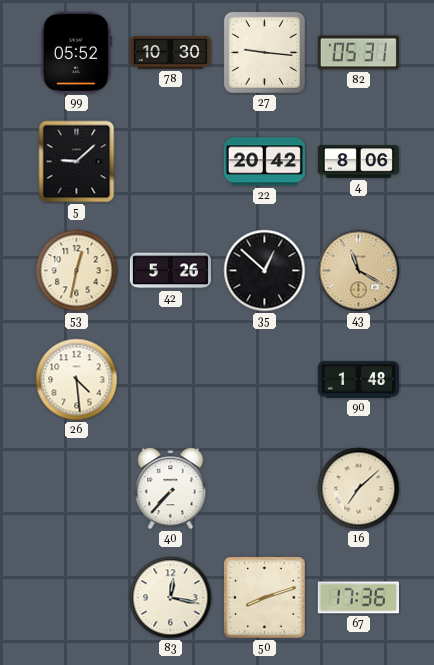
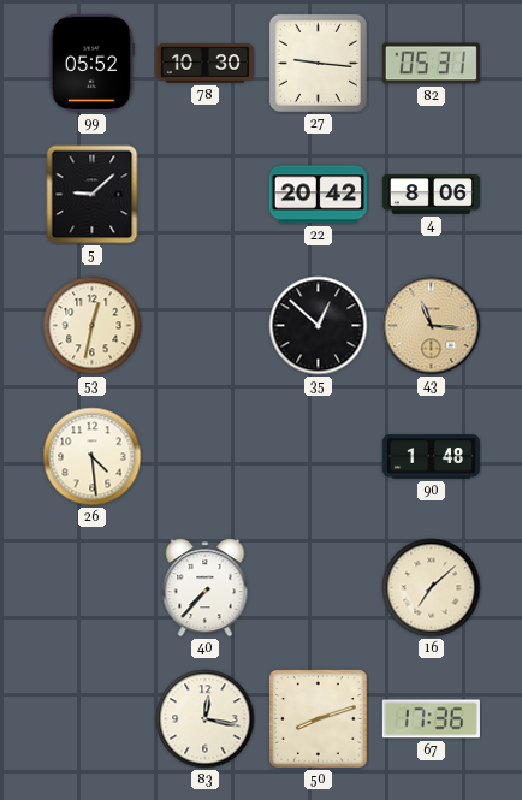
42: 5:26 -> none (170, 271)
43: 11:20 -> 11:16 (432, 326)
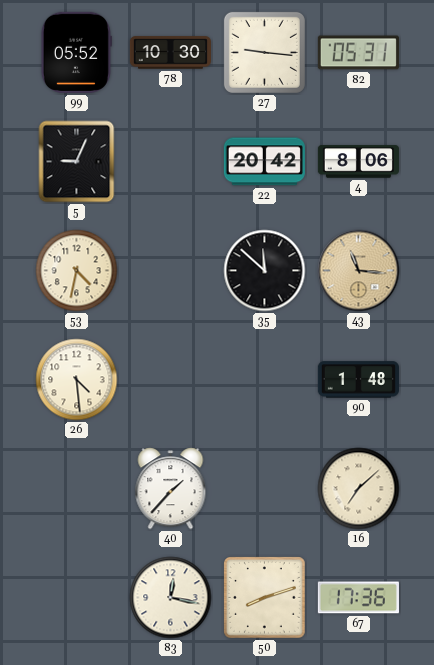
5: 9:08 -> 9:04 (77, 162)
53: 12:32 -> 4:32 (77, 271)
35: 12:52 -> 11:52 (265, 271)
40: 7:37 -> 1:37 (171, 489)
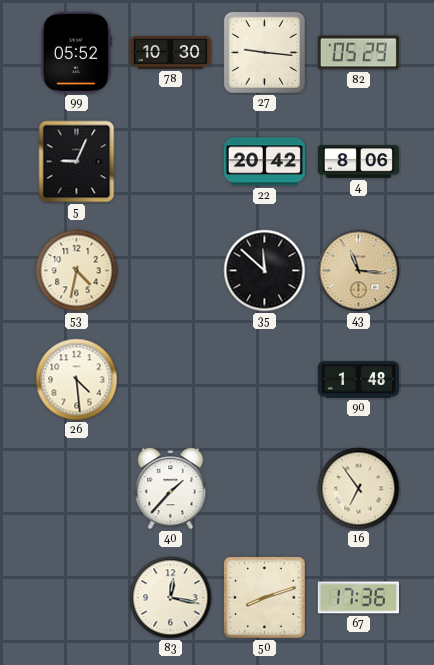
82: 05:31 -> 05:29 (358, 53)
16: 7:08 -> 6:54 (359, 489)
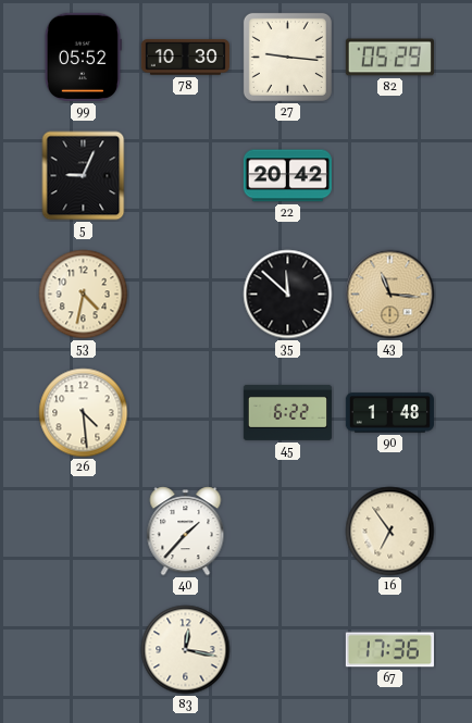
4: 8:06 -> none (358, 162)
45: none -> 6:22 (287, 412)
50: 8:12 -> none (265, 598)
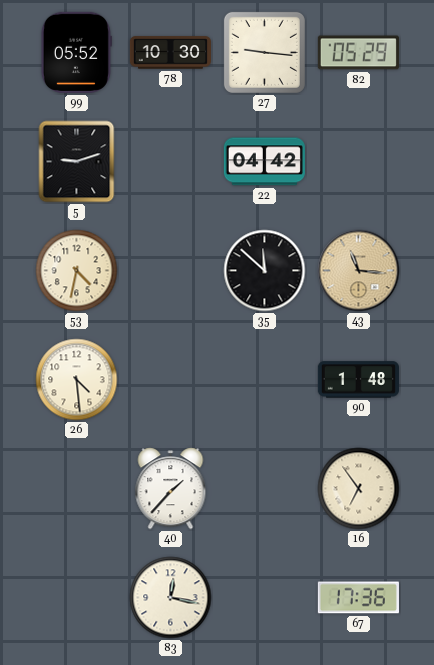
5: 9:04 -> 9:12 (77, 162)
22: 20:42 -> 04:42 (264, 162)
45: 6:22 -> none (287, 412)
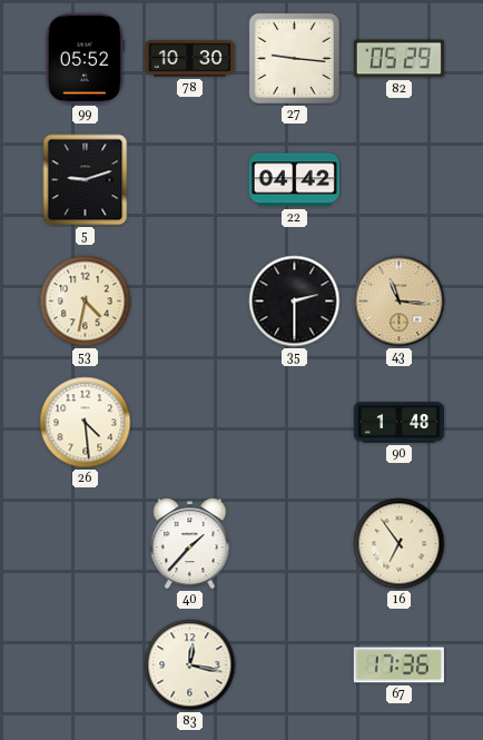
35: 11:52 -> 2:30 (295, 302)
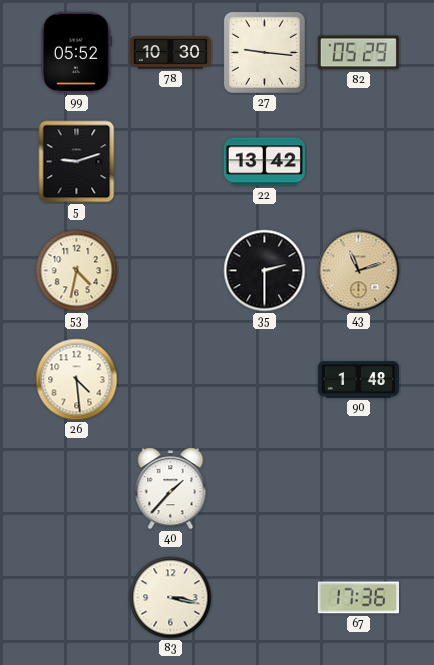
22: 04:42 -> 13:42 (264, 162)
43: 11:16 -> 11:12 (359, 271)
16: 6:54 -> none (400, 544)
83: 12:17 -> 3:17 (171, 598)
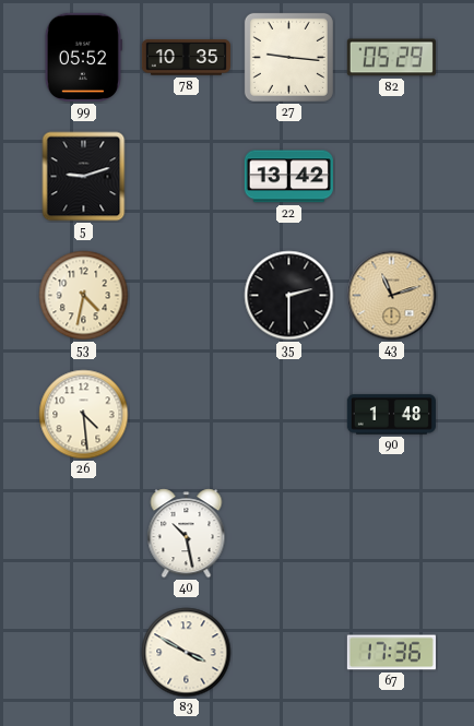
78: 10:30 -> 10:35 (186, 58)
40: 1:37 -> 10:28 (187, 534)
83: 3:17 -> 3:50 (187, 653)
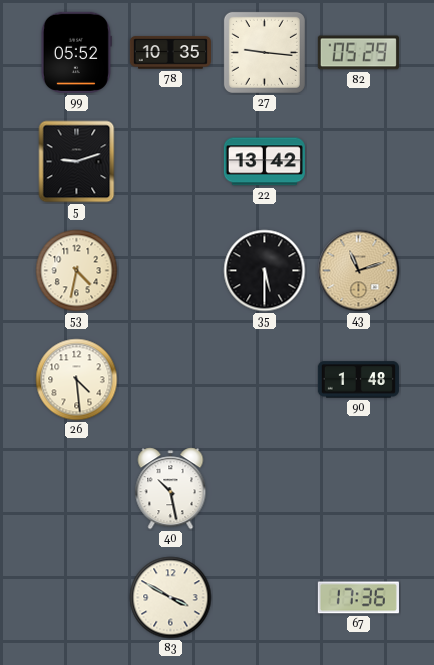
35: 2:30 -> 5:30 (265, 271)
